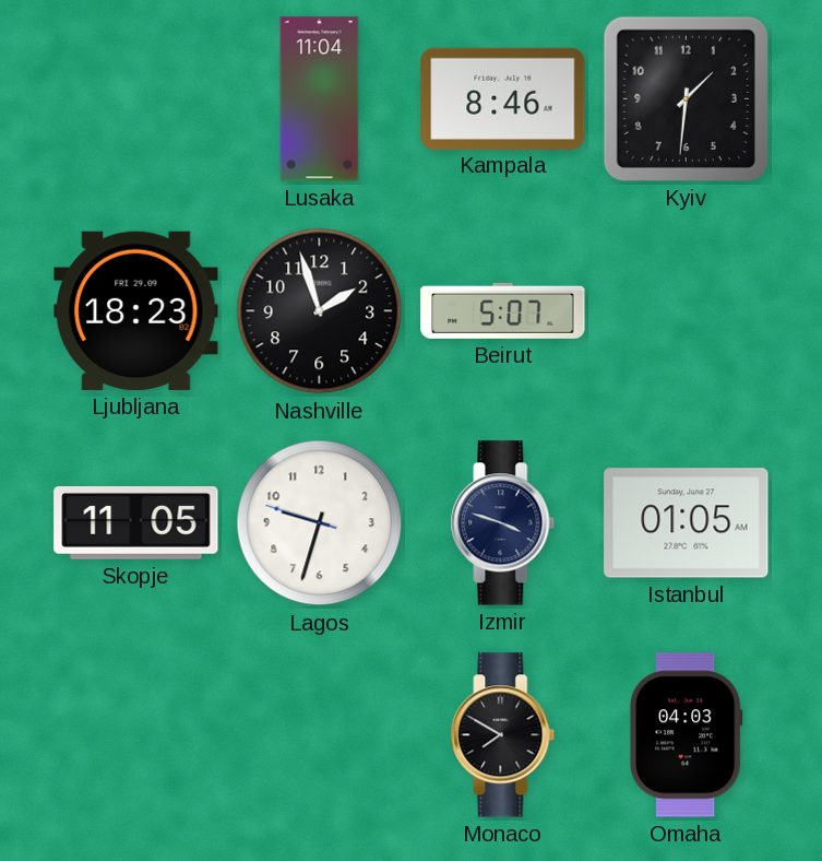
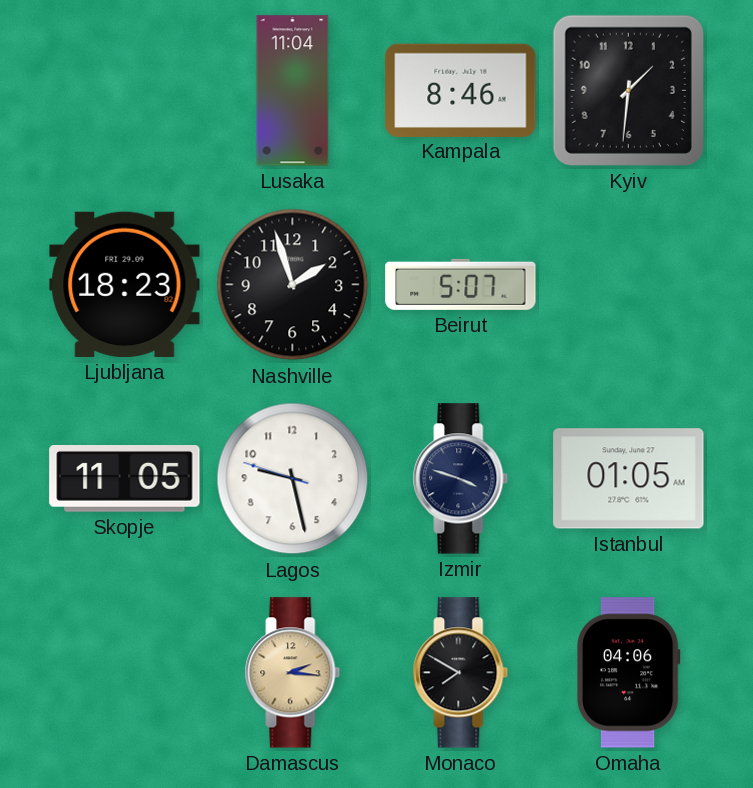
Lagos: 9:32 -> 9:27 (293, 479)
Damascus: none -> 2:16 (293, 673)
Omaha: 04:03 -> 04:06 (628, 673)
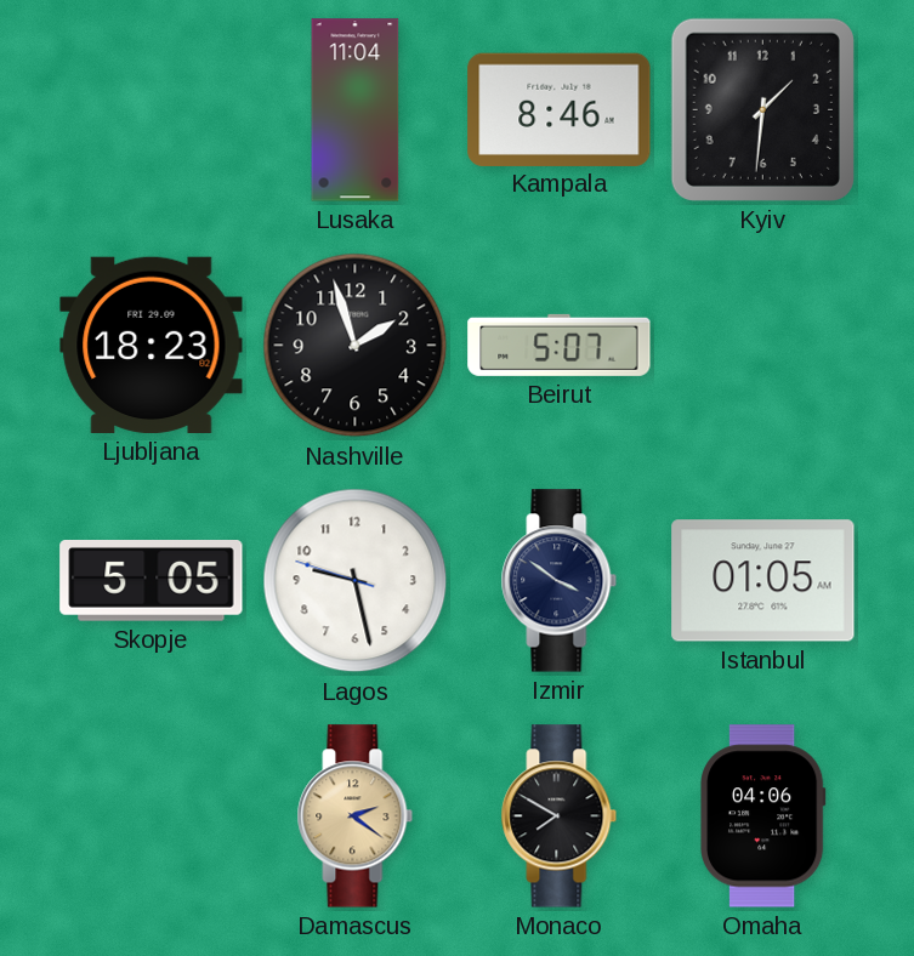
Skopje: 11:05 -> 5:05 (152, 581)
Izmir: 3:48 -> 3:51 (560, 581)
Damascus: 2:16 -> 2:21 (356, 816)
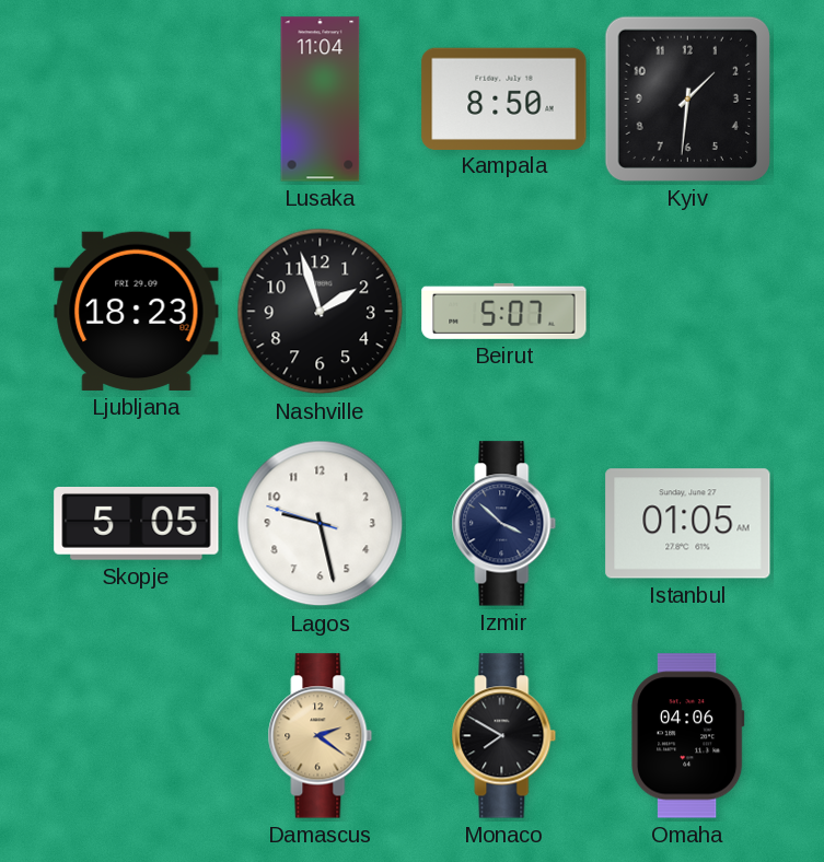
Kampala: 8:46 -> 8:50 (504, 98)
Izmir: 3:51 -> 3:52 (504, 524)
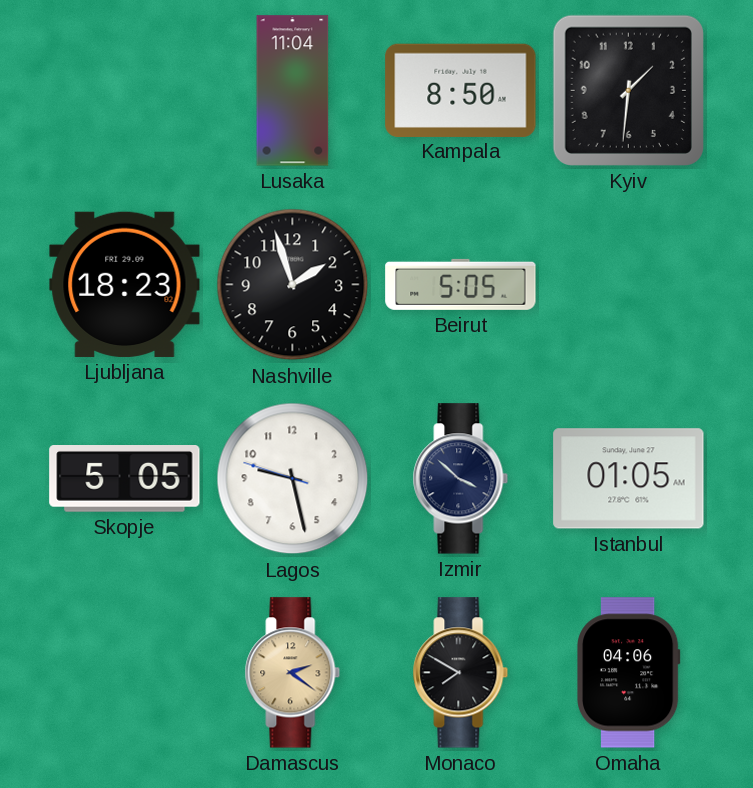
Beirut: 5:07 -> 5:05 (461, 284)
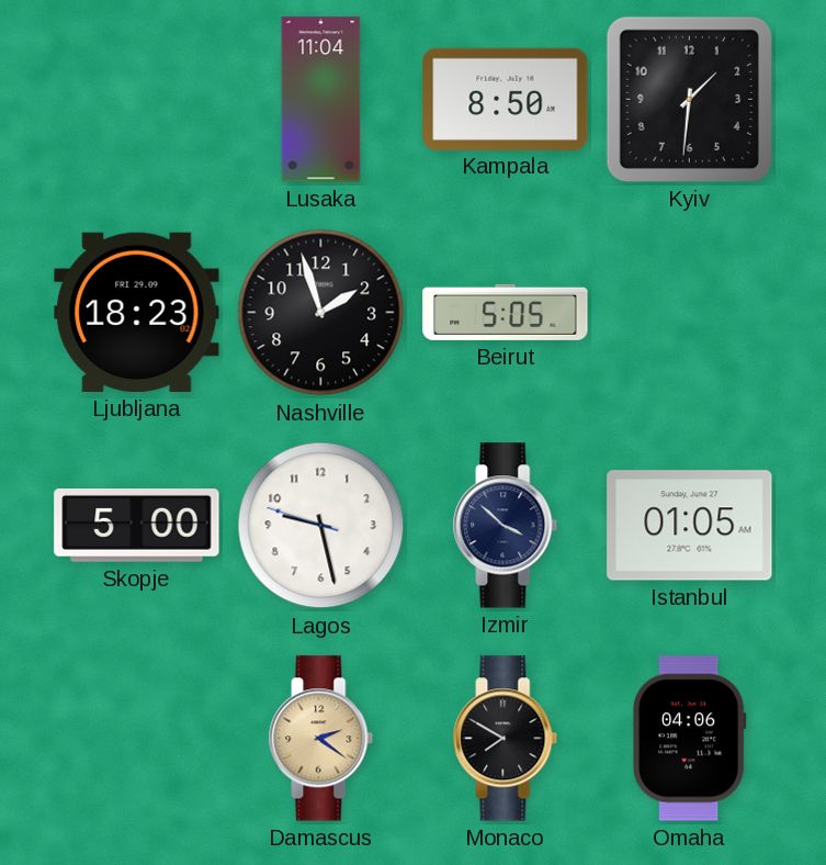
Skopje: 5:05 -> 5:00 (137, 526)
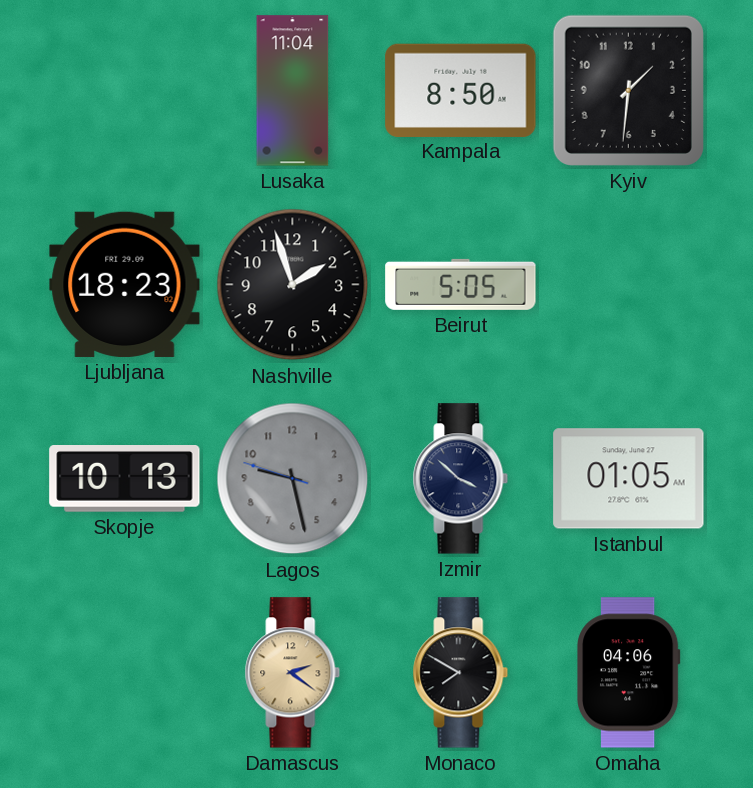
Skopje: 5:00 -> 10:13 (125, 479)
Lagos dial: white -> grey (293, 479)
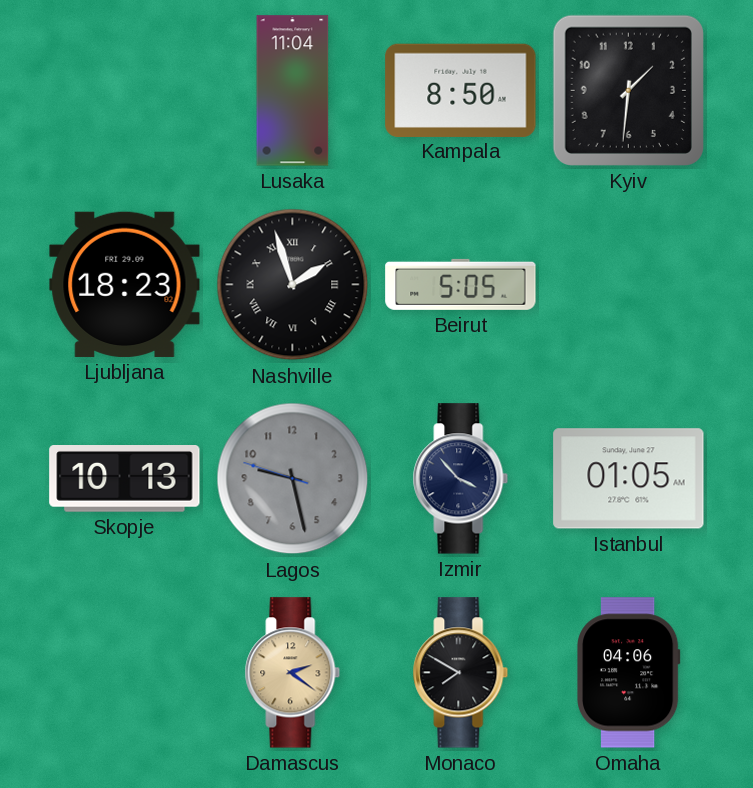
Nashville numerals: Arabic -> Roman (293, 285)
Izmir: 3:52 -> 3:53 (461, 479)
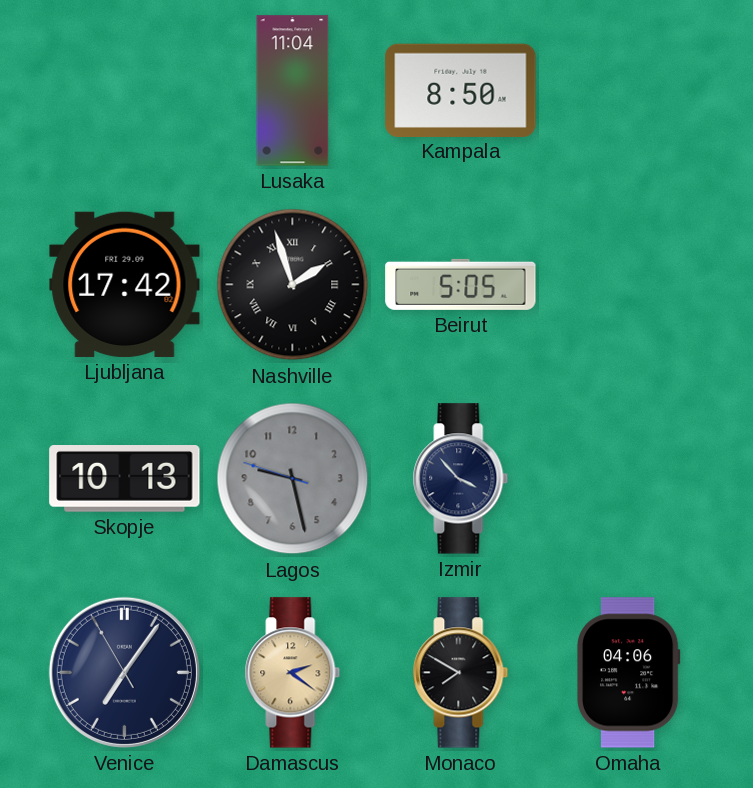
Kyiv: 1:31 -> none (628, 90)
Ljubljana: 18:23 -> 17:42 (125, 284)
Istanbul: 01:05 -> none (629, 479)
Venice: none -> 7:05 (124, 672)
